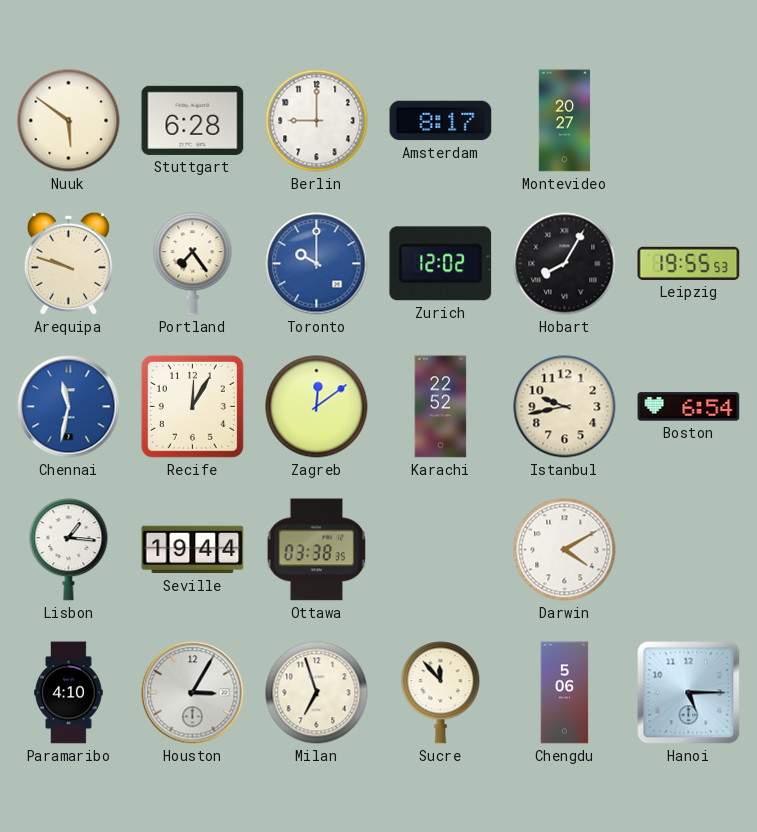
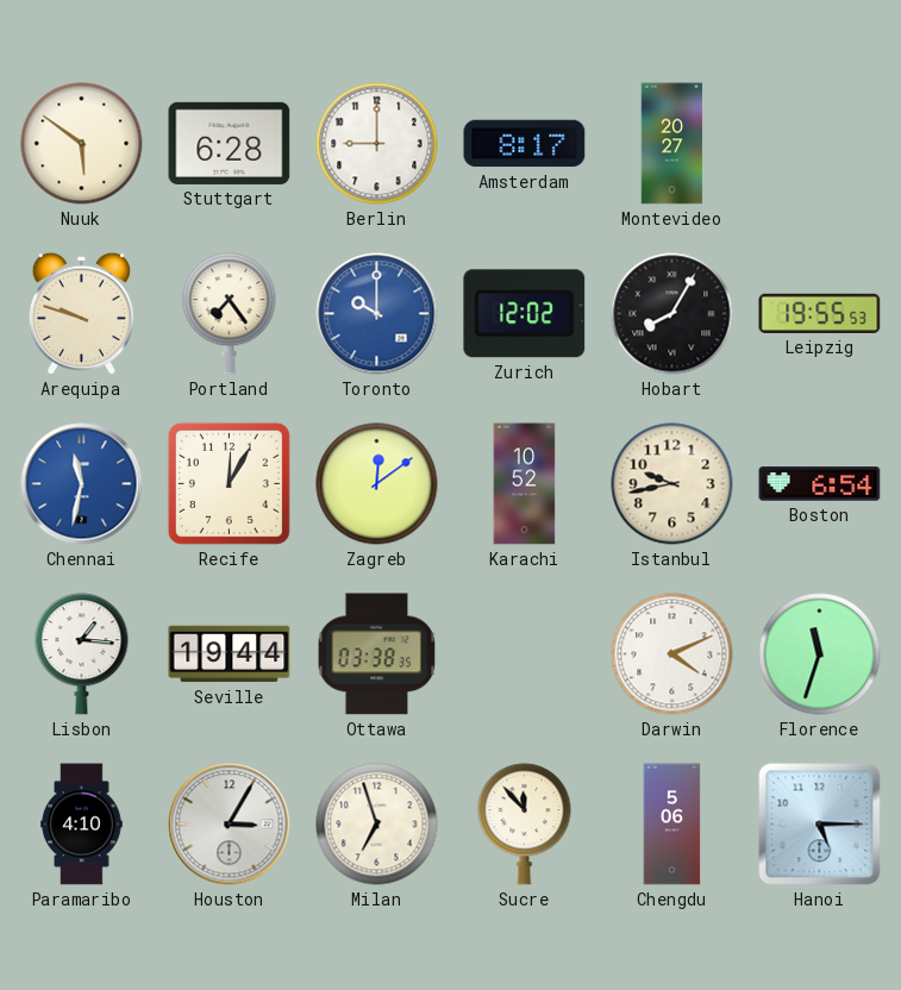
Karachi: 22:52 -> 10:52 (525, 484)
Darwin: 4:10 -> 4:11 (672, 654)
Florence: none -> 11:33 (820, 654)
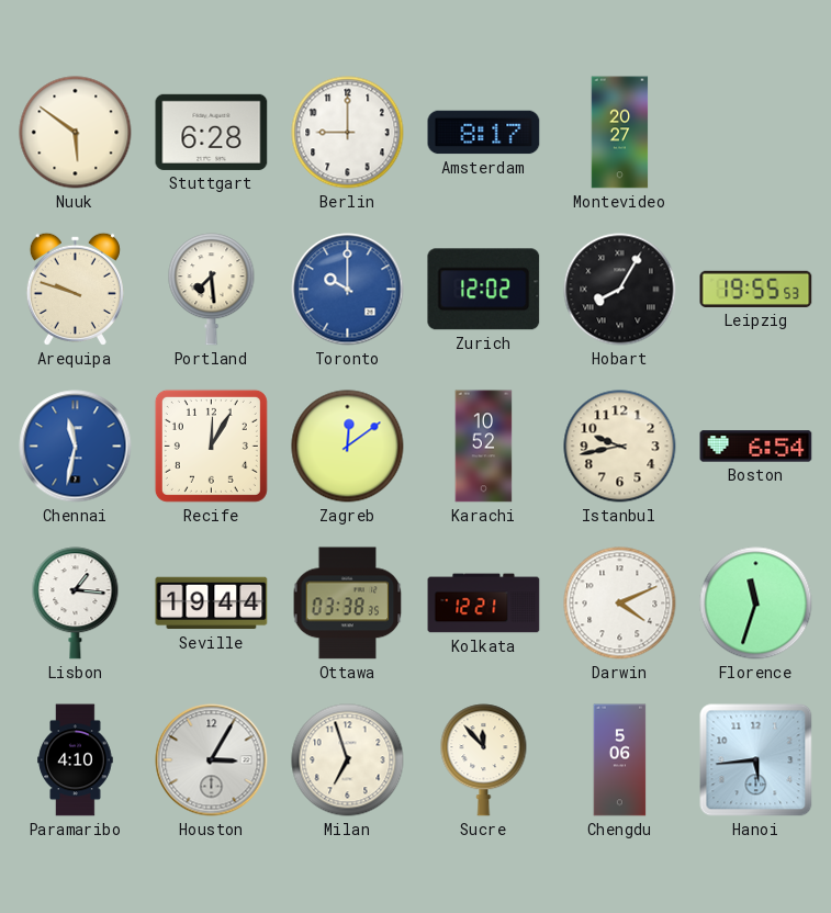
Portland: 7:24 -> 7:29 (212, 290)
Kolkata: none -> 12:21 (484, 604)
Hanoi: 5:15 -> 5:44 (756, 760)
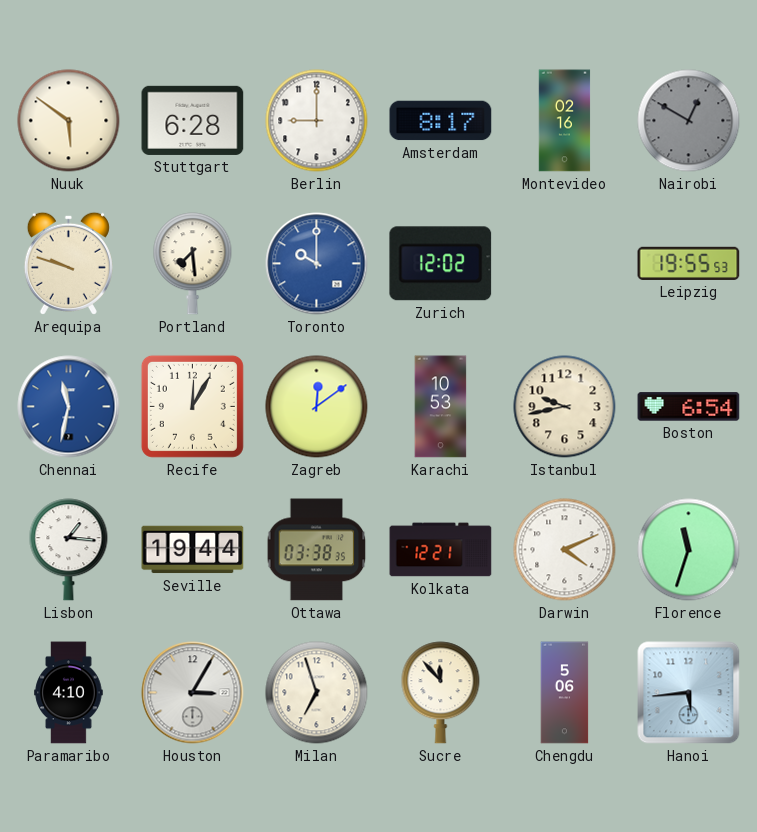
Montevideo: 20:27 -> 02:16 (565, 121)
Nairobi: none -> 12:50 (689, 121)
Hobart: 8:05 -> none (620, 290)
Karachi: 10:52 -> 10:53 (441, 407)
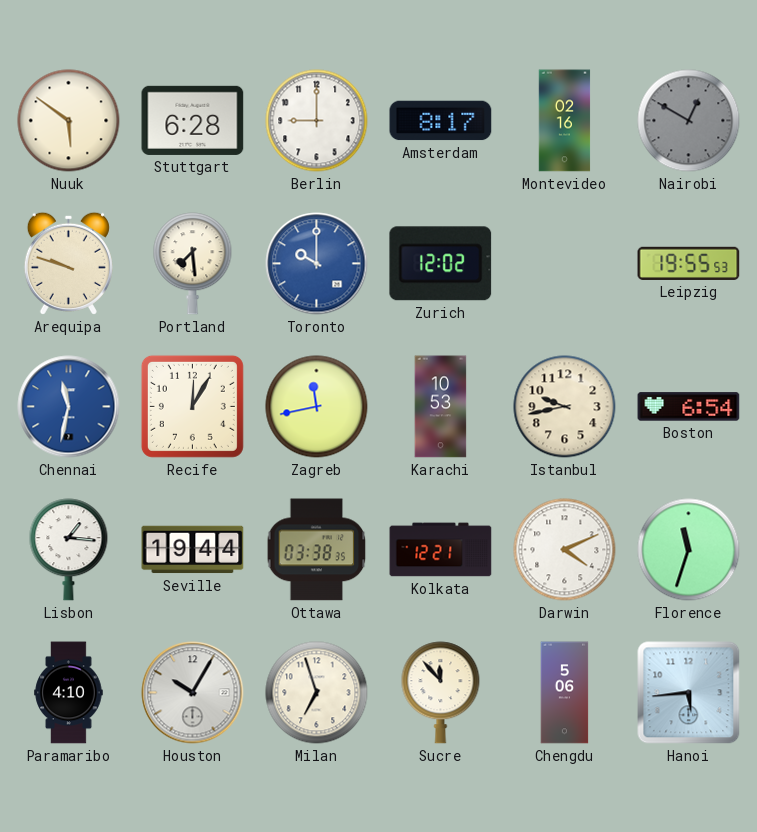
Zagreb: 12:09 -> 11:43 (317, 407)
Houston: 3:05 -> 10:05 (193, 693)
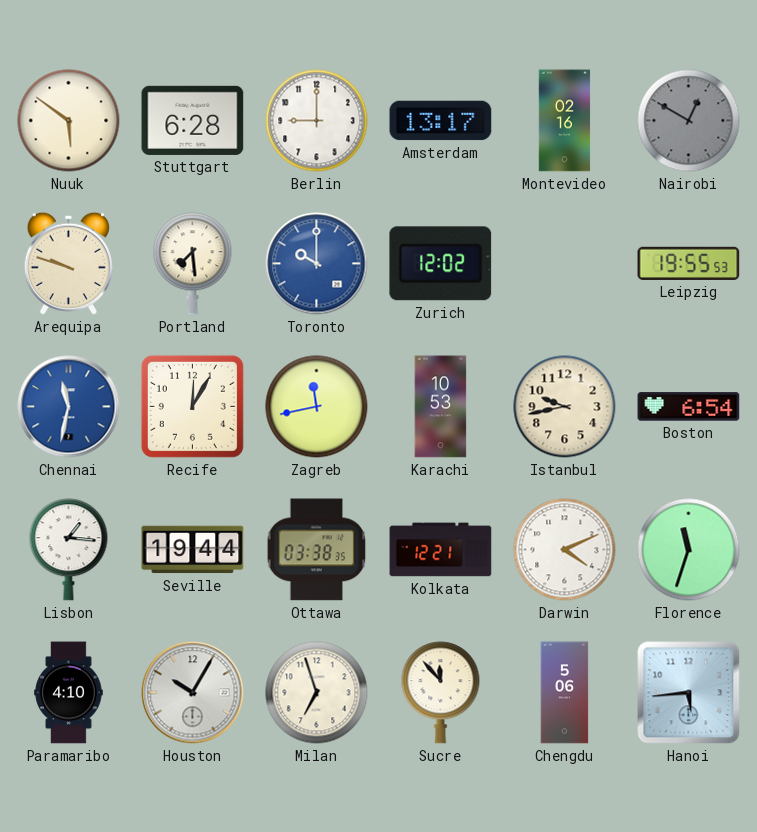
Amsterdam: 8:17 -> 13:17 (441, 121)
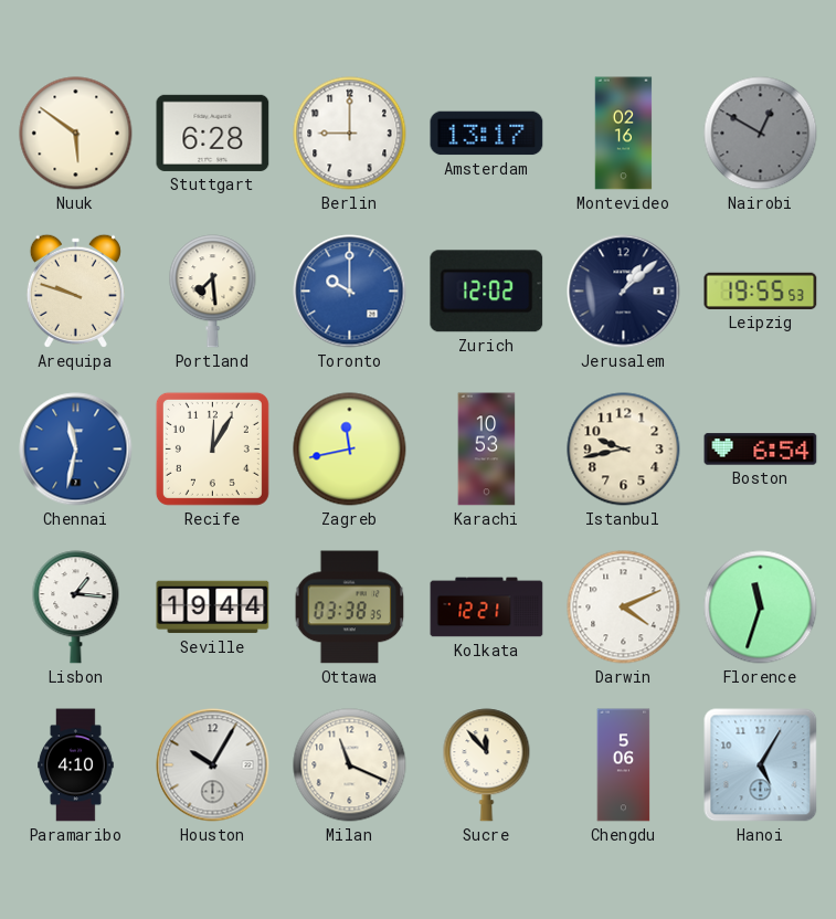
Jerusalem: none -> 1:08 (624, 292)
Milan: 6:57 -> 11:19 (350, 765)
Hanoi: 5:44 -> 5:05 (761, 765)
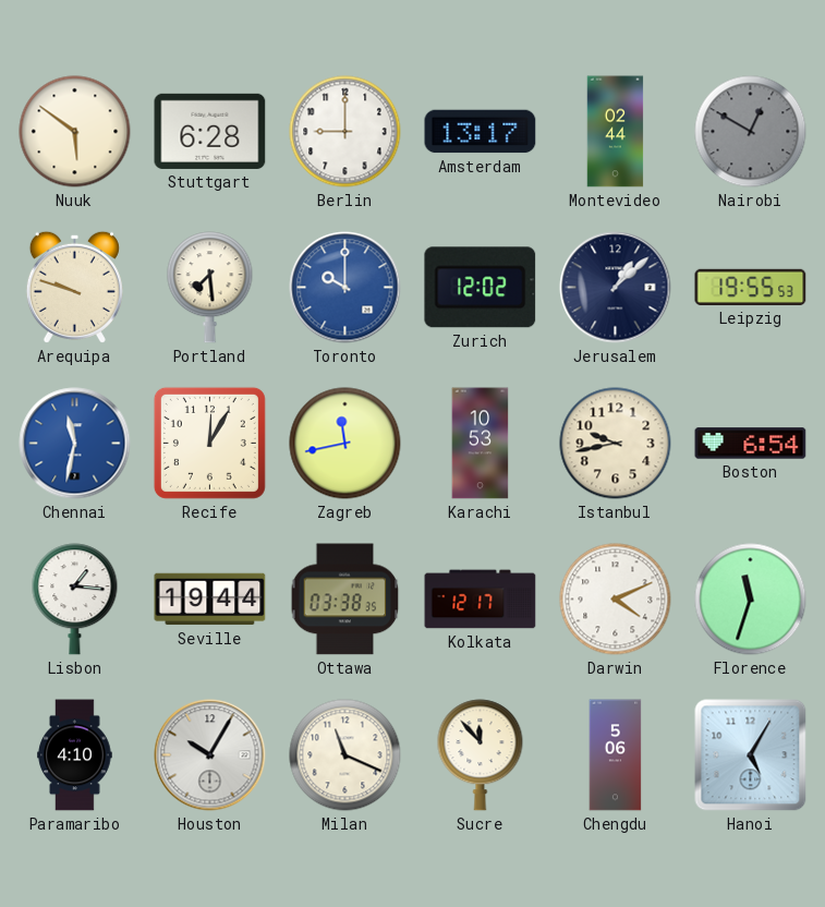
Montevideo: 02:16 -> 02:44 (616, 132)
Kolkata: 12:21 -> 12:17 (481, 600)
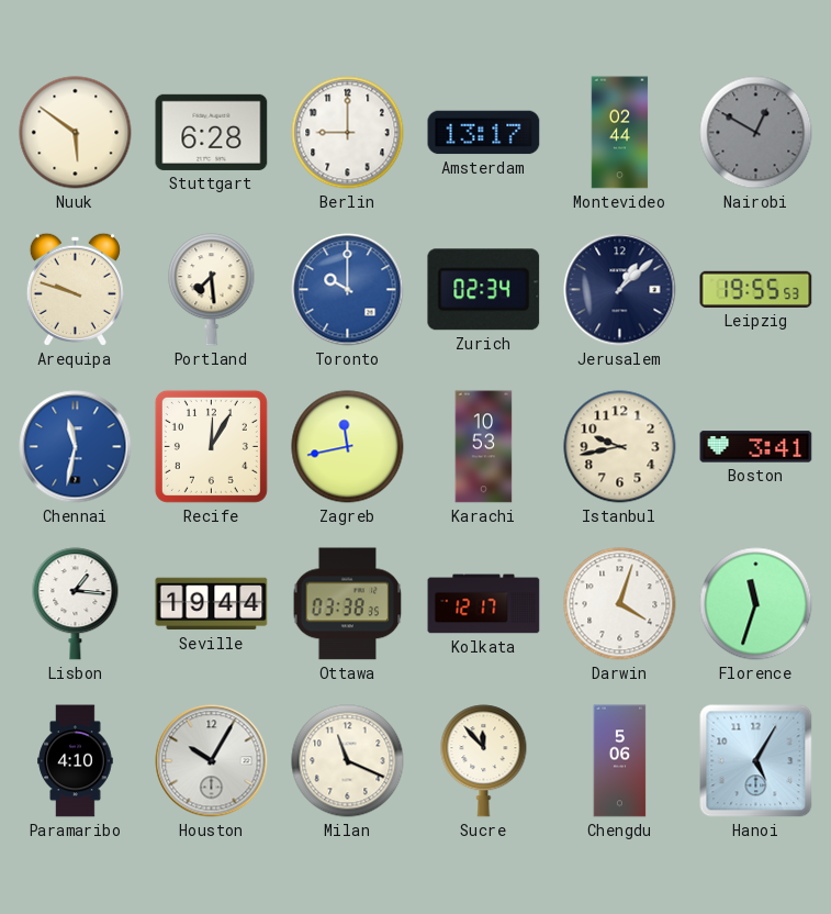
Zurich: 12:02 -> 02:34 (484, 290)
Boston: 6:54 -> 3:41 (756, 447)
Darwin: 4:11 -> 4:03 (620, 604)
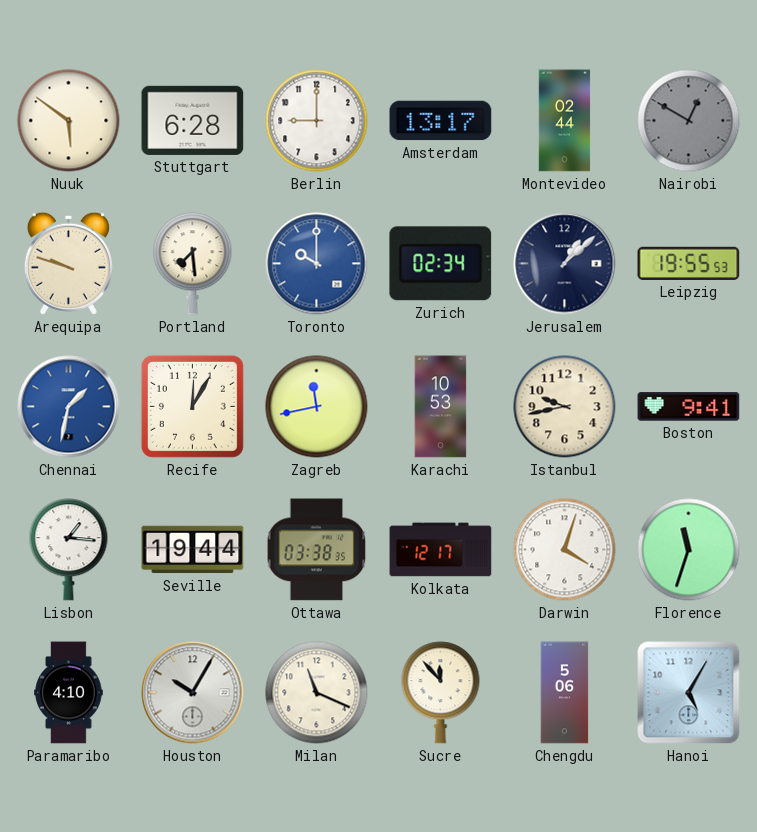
Chennai: 11:32 -> 1:32 (69, 407)
Boston: 3:41 -> 9:41 (689, 407)
